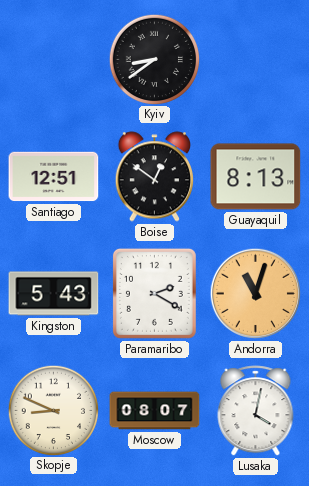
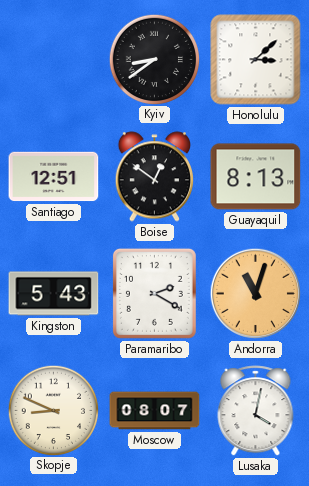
Honolulu: none -> 3:08 (256, 60)
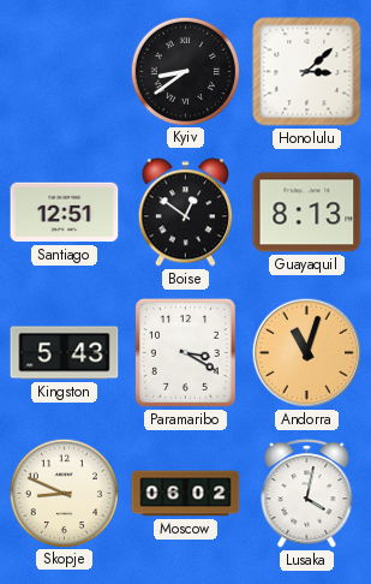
Paramaribo: 2:20 -> 3:20 (185, 352)
Moscow: 08:07 -> 06:02 (186, 494)
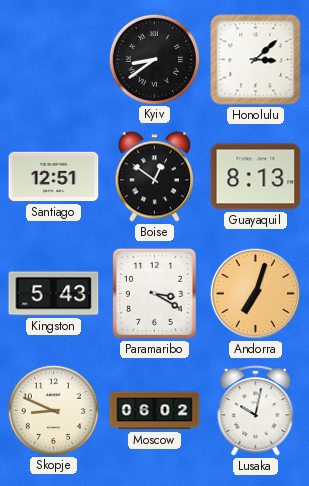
Andorra: 11:03 -> 7:03 (256, 294)
Lusaka: 4:02 -> 10:02 (256, 411)
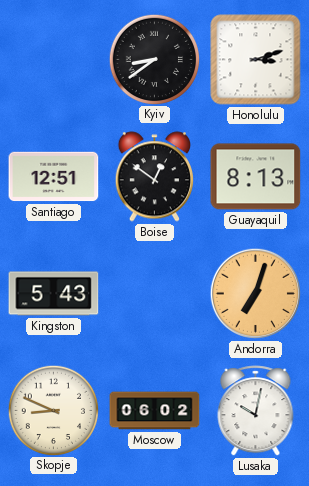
Honolulu: 3:08 -> 3:12 (256, 60)
Paramaribo: 3:20 -> none (154, 293)
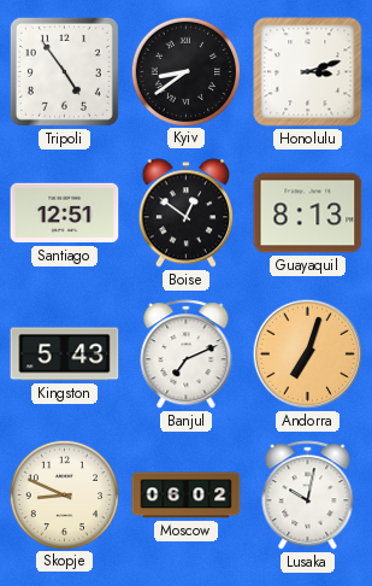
Tripoli: none -> 4:54 (64, 71)
Banjul: none -> 7:11 (187, 354)
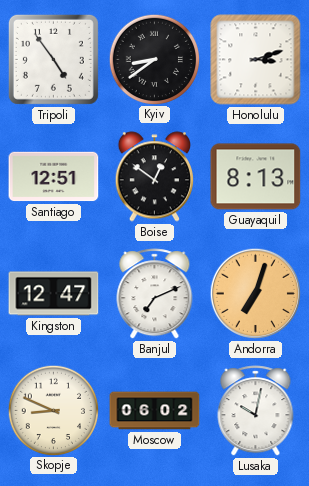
Kingston: 5:43 -> 12:47 (54, 294)
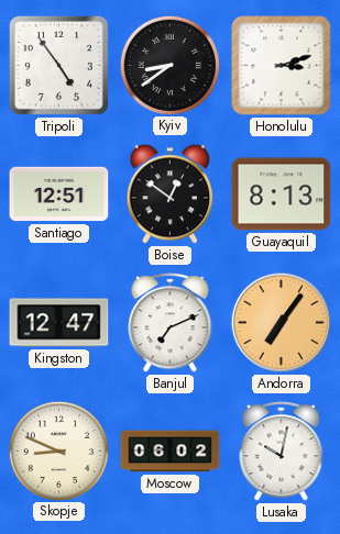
Andorra: 7:03 -> 7:06 (282, 323)
